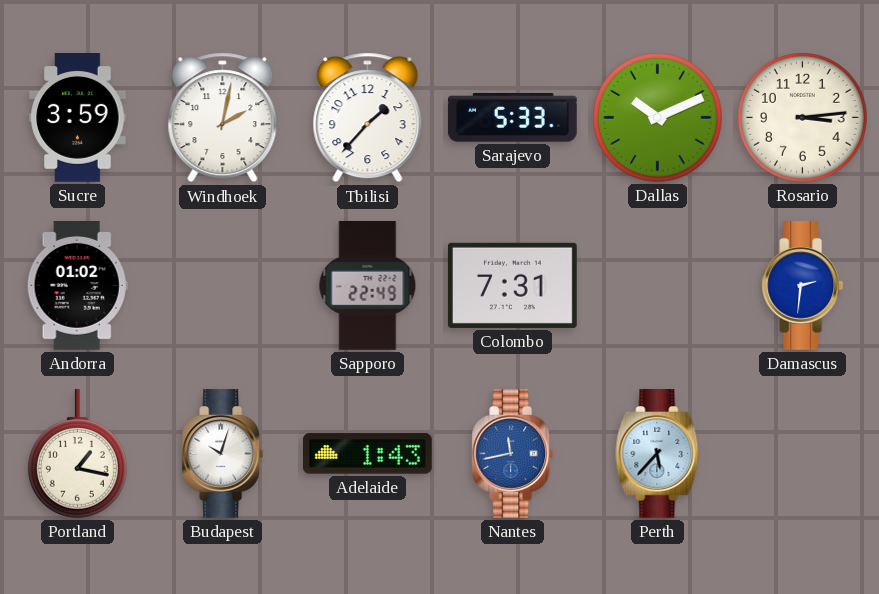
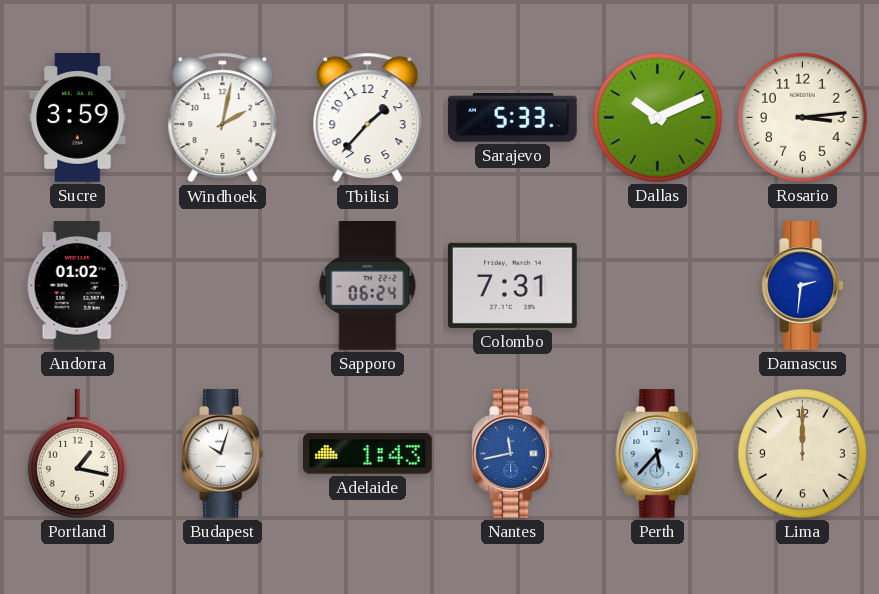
Sapporo: 22:49 -> 06:24 (368, 286)
Lima: none -> 12:00 (802, 453)
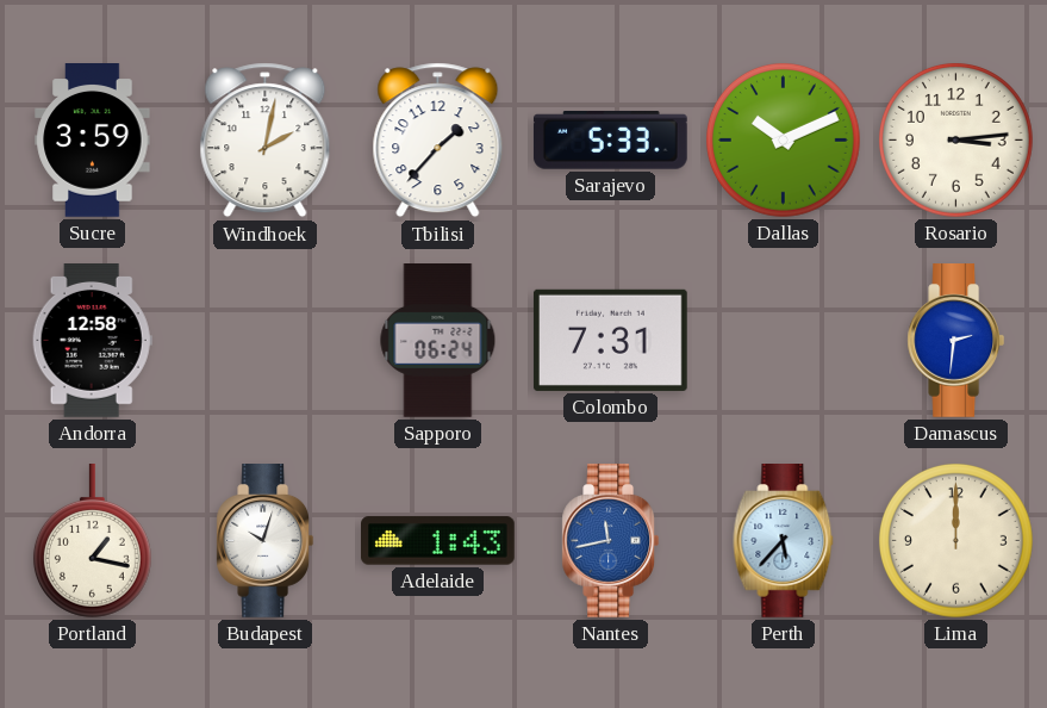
Andorra: 01:02 -> 12:58 (92, 341)
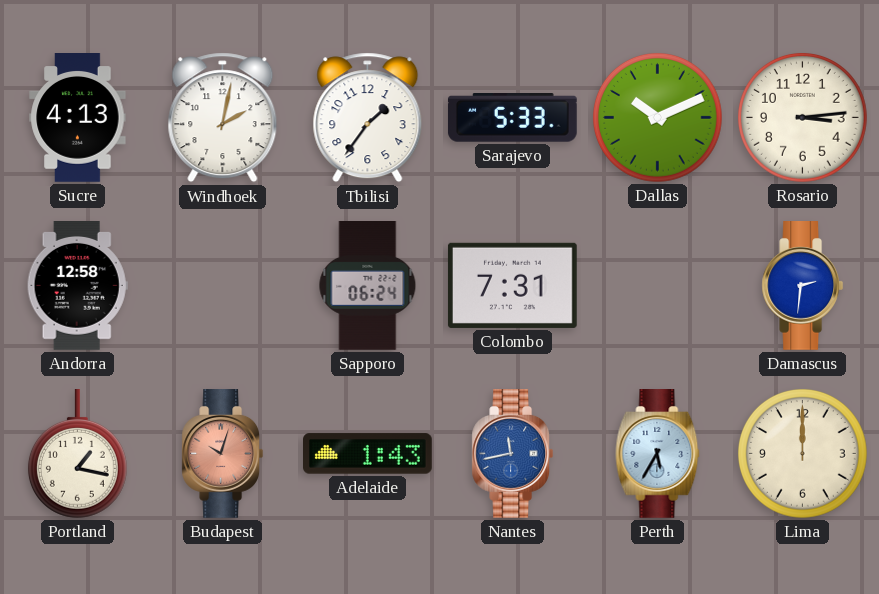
Sucre: 3:59 -> 4:13 (78, 118)
Tbilisi: 1:37 -> 1:36 (368, 118)
Budapest dial: white -> salmon (223, 454)
Perth: 5:37 -> 5:35 (658, 454)
